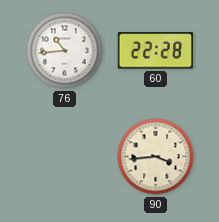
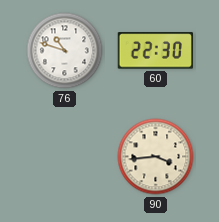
76: 10:44 -> 10:48 (65, 51)
60: 22:28 -> 22:30 (155, 51)
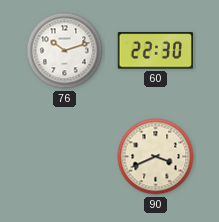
76: 10:48 -> 10:12 (65, 51)
90: 3:44 -> 3:41 (156, 157)
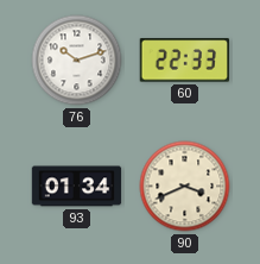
60: 22:30 -> 22:33 (184, 61)
93: none -> 01:34 (77, 187)
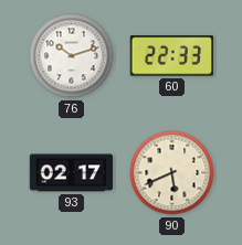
93: 01:34 -> 02:17 (72, 173)
90: 3:41 -> 5:41 (172, 173)
